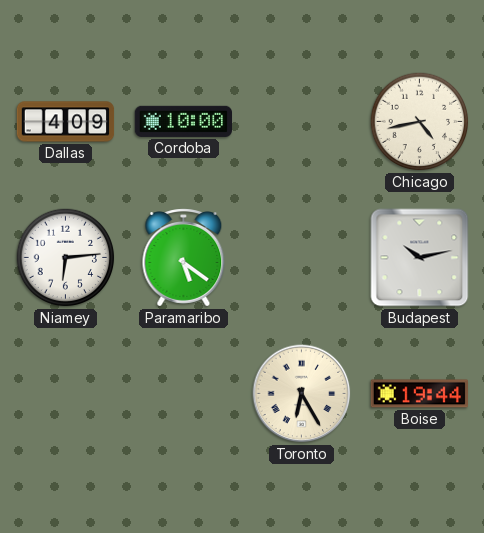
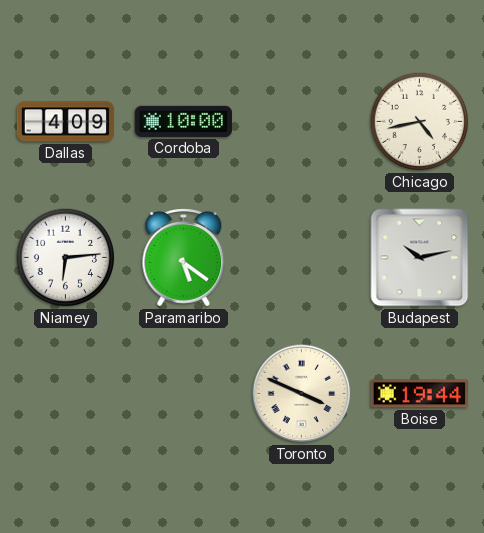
Toronto: 6:25 -> 3:49 (302, 394)
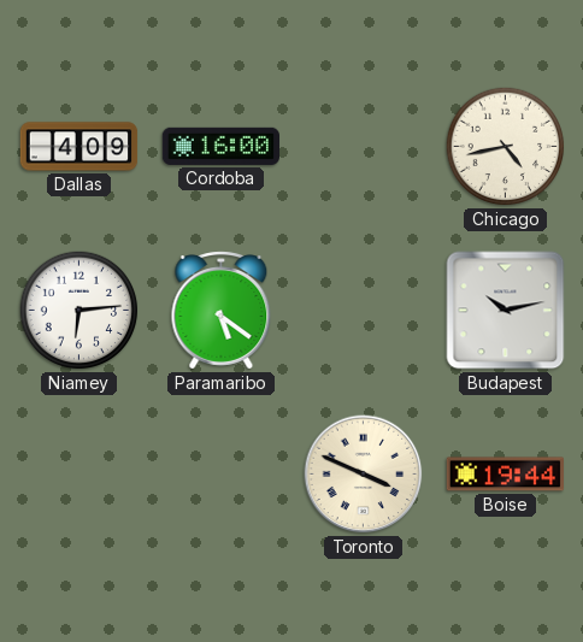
Cordoba: 10:00 -> 16:00 (220, 146)
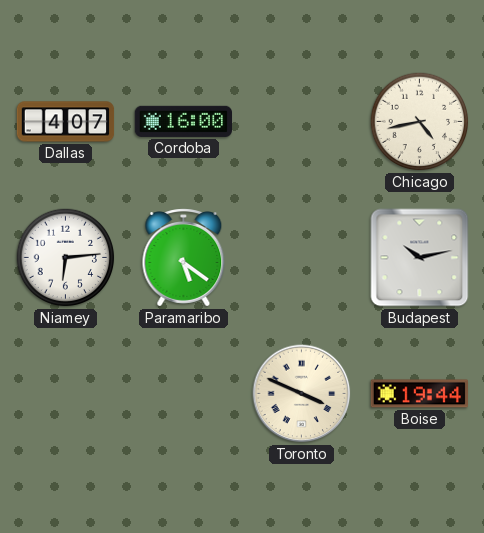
Dallas: 4:09 -> 4:07 (66, 122)
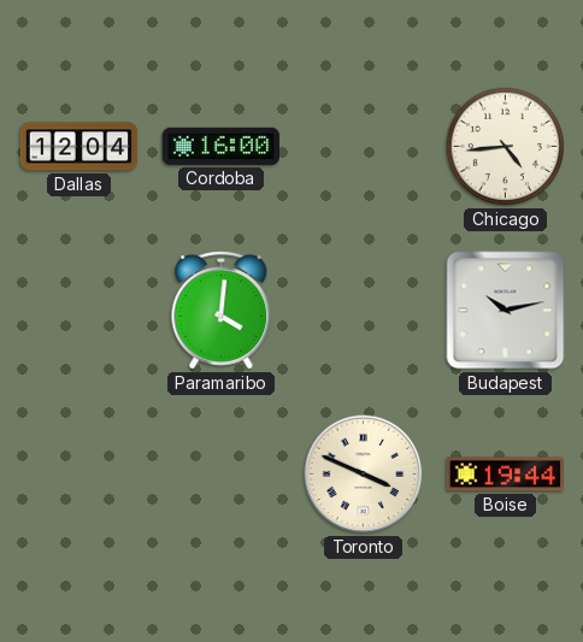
Dallas: 4:07 -> 12:04 (79, 147)
Chicago: 4:43 -> 4:44 (506, 147)
Niamey: 6:14 -> none (66, 258)
Paramaribo: 5:21 -> 4:01 (222, 311)
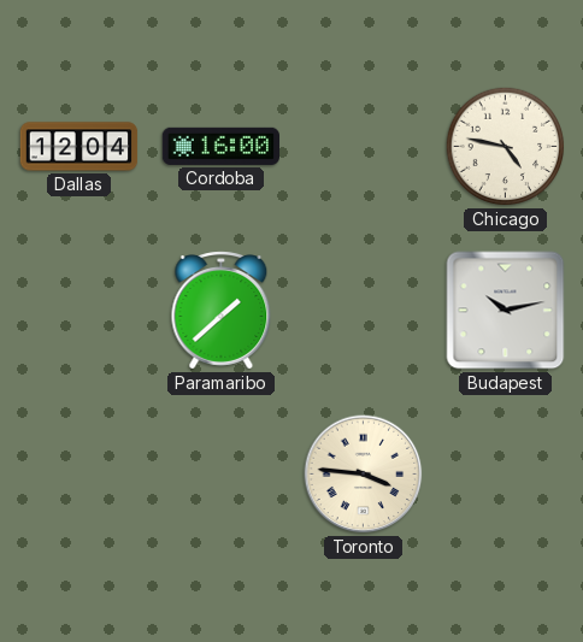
Chicago: 4:44 -> 4:47 (506, 147)
Paramaribo: 4:01 -> 1:38 (222, 311)
Toronto: 3:49 -> 3:46 (364, 475)
Boise: 19:44 -> none (505, 475)
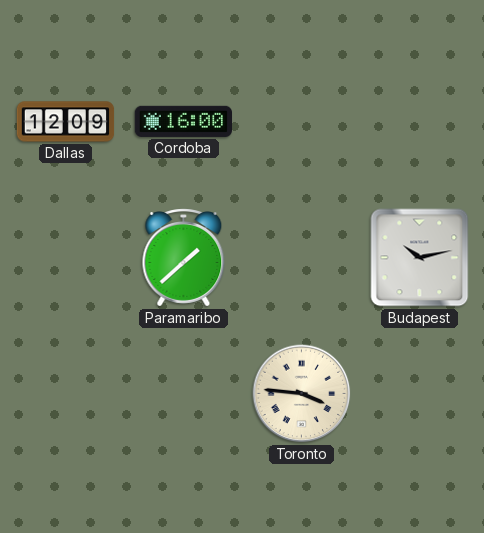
Dallas: 12:04 -> 12:09 (66, 122)
Chicago: 4:47 -> none (506, 147)
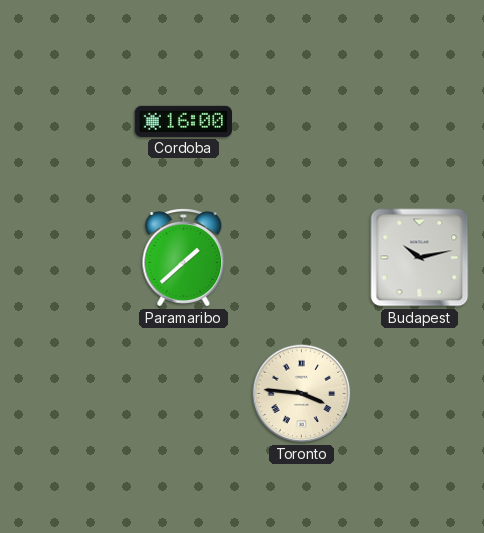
Dallas: 12:09 -> none (66, 122)
